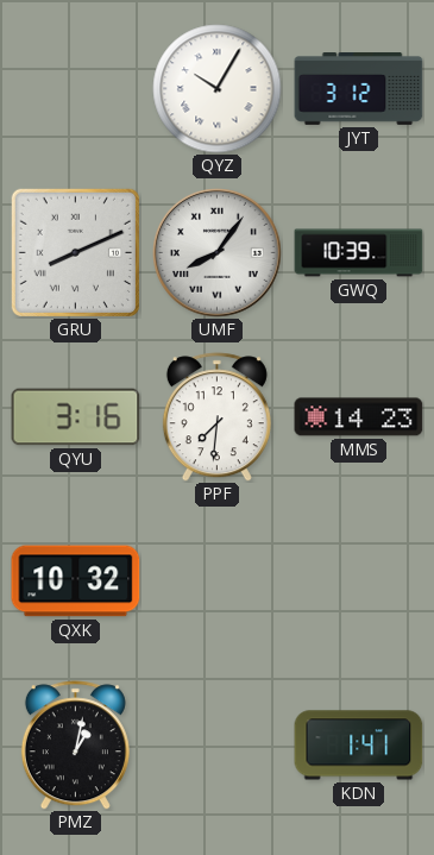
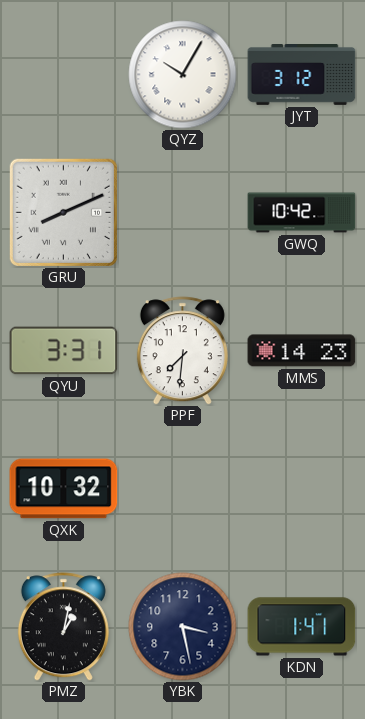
UMF: 8:06 -> none (218, 253)
GWQ: 10:39 -> 10:42 (302, 213)
QYU: 3:16 -> 3:31 (64, 351)
YBK: none -> 3:28 (183, 627)
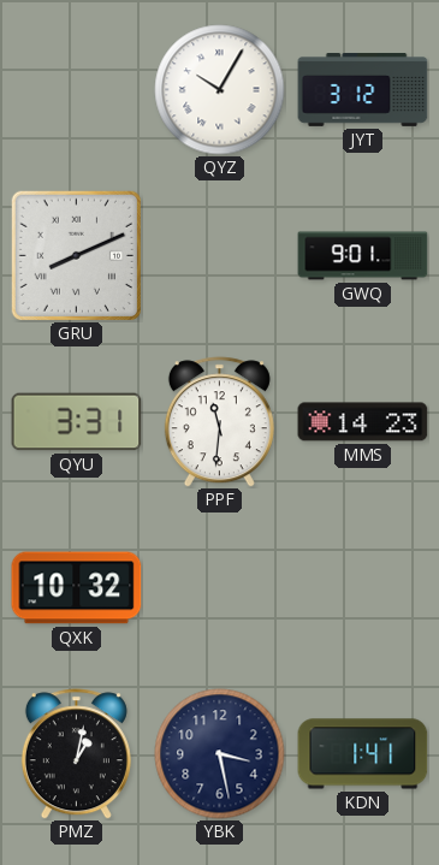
GWQ: 10:42 -> 9:01 (363, 256)
PPF: 7:31 -> 11:31 (219, 422)
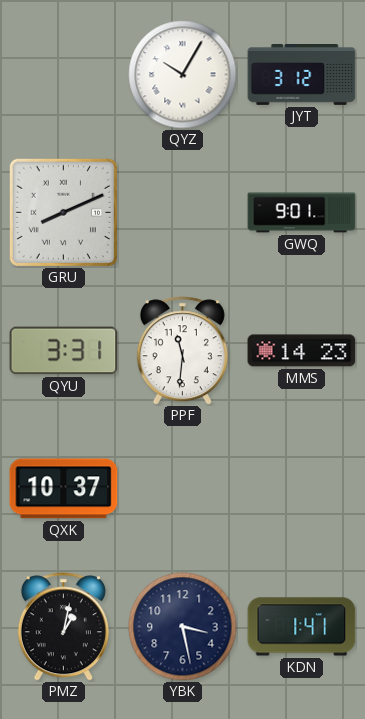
QXK: 10:32 -> 10:37 (64, 489)
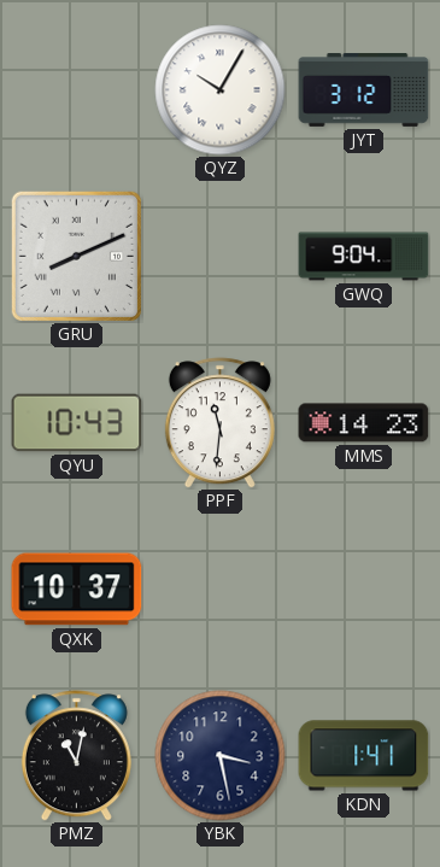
GWQ: 9:01 -> 9:04 (364, 257)
QYU: 3:31 -> 10:43 (77, 423)
PMZ: 1:02 -> 11:02 (76, 756)
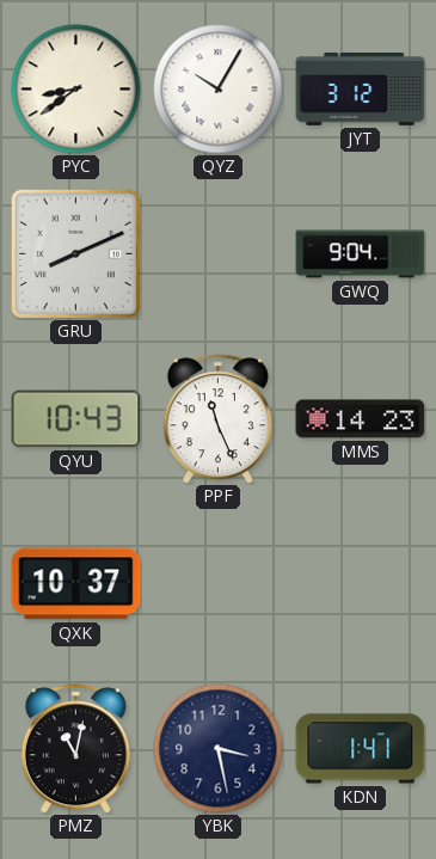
PYC: none -> 8:39 (76, 90)
PPF: 11:31 -> 11:26 (217, 419)
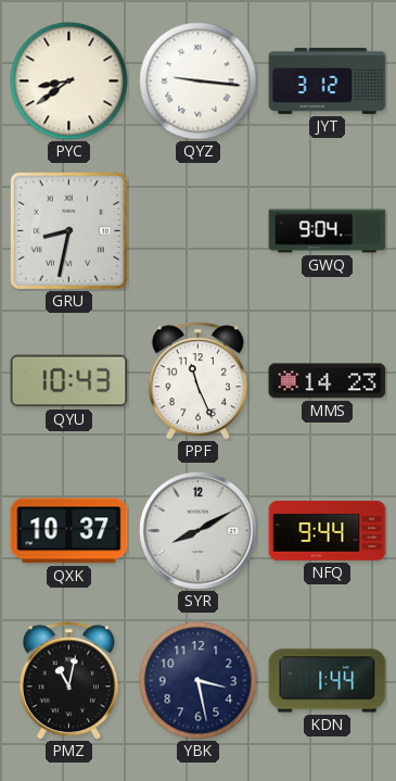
QYZ: 10:05 -> 9:16 (199, 81)
GRU: 8:11 -> 8:32 (68, 230)
SYR: none -> 8:10 (199, 531)
NFQ: none -> 9:44 (328, 530)
KDN: 1:41 -> 1:44 (328, 681)
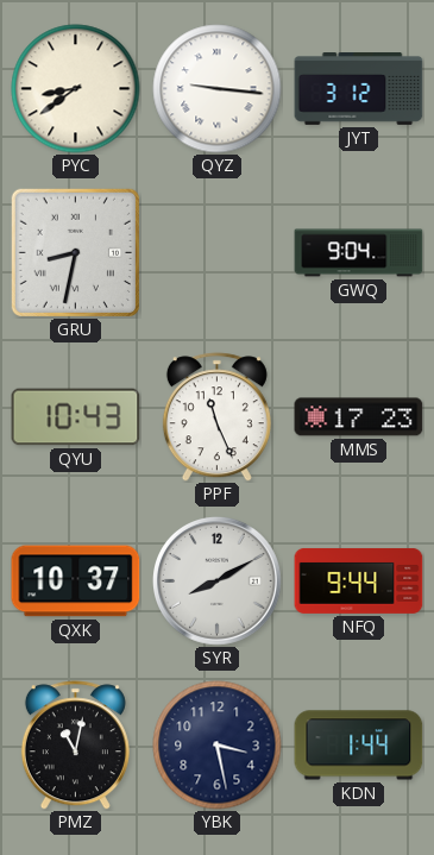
MMS: 14:23 -> 17:23 (359, 417)
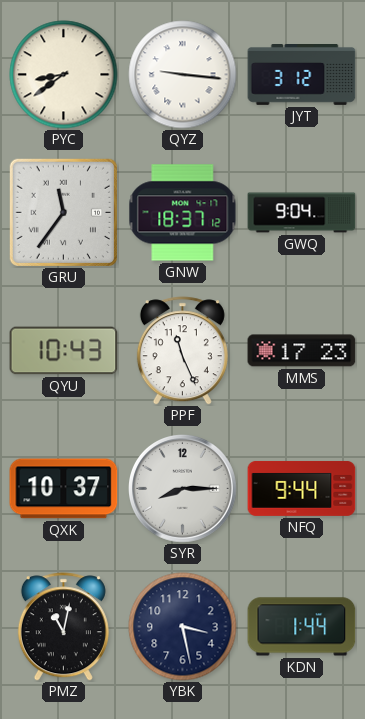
GRU: 8:32 -> 11:36 (63, 212)
GNW: none -> 18:37 (183, 213)
SYR: 8:10 -> 8:15 (183, 489)
